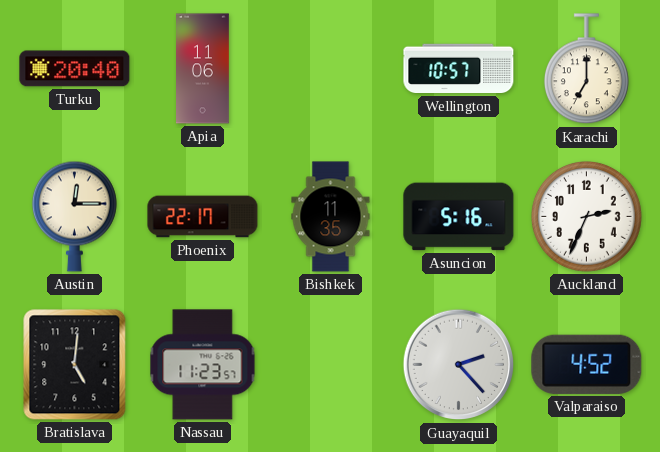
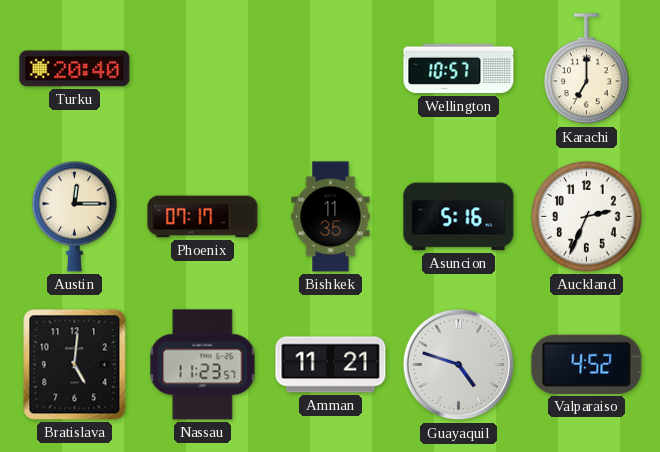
Apia: 11:06 -> none (203, 69)
Phoenix: 22:17 -> 07:17 (203, 217)
Amman: none -> 11:21 (331, 365)
Guayaquil: 2:23 -> 4:48 (459, 365)
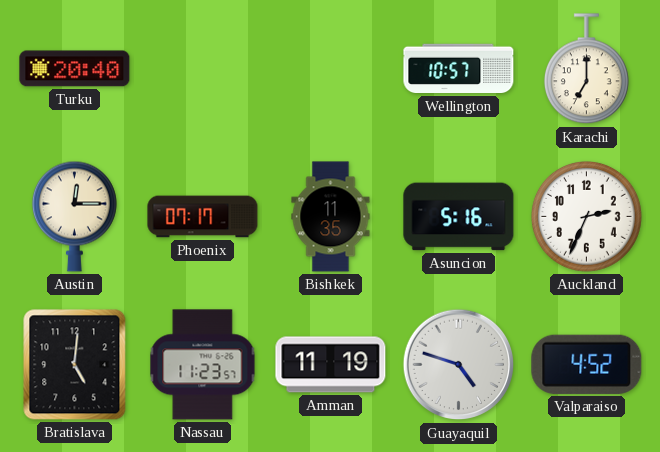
Amman: 11:21 -> 11:19 (331, 365)
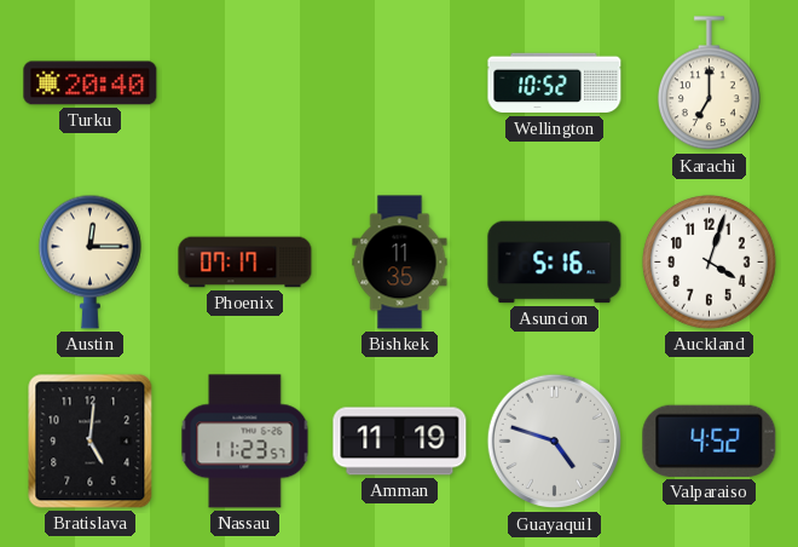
Wellington: 10:57 -> 10:52 (555, 84)
Auckland: 2:34 -> 4:03 (709, 261)
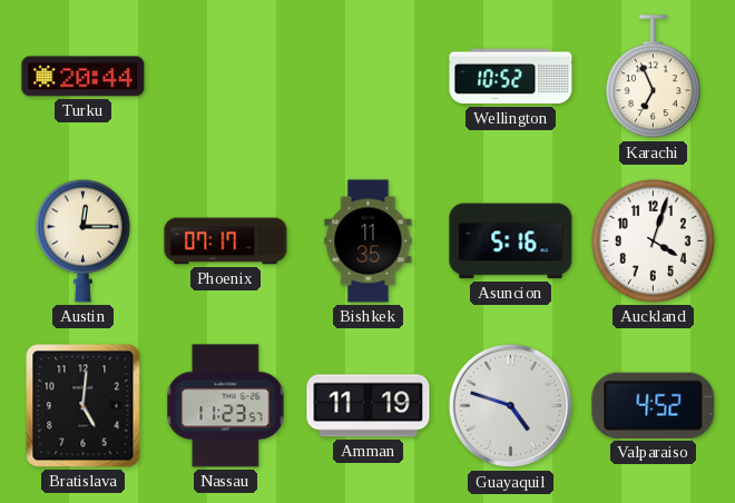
Turku: 20:40 -> 20:44 (84, 77)
Karachi: 7:00 -> 6:56 (653, 77)
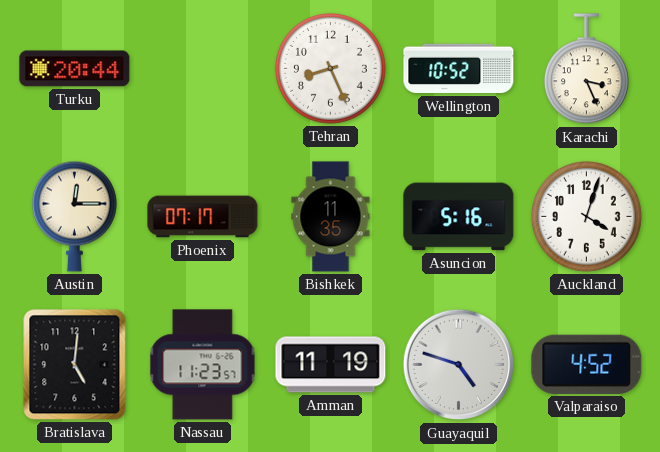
Tehran: none -> 8:26 (330, 68)
Karachi: 6:56 -> 3:26 (586, 69)
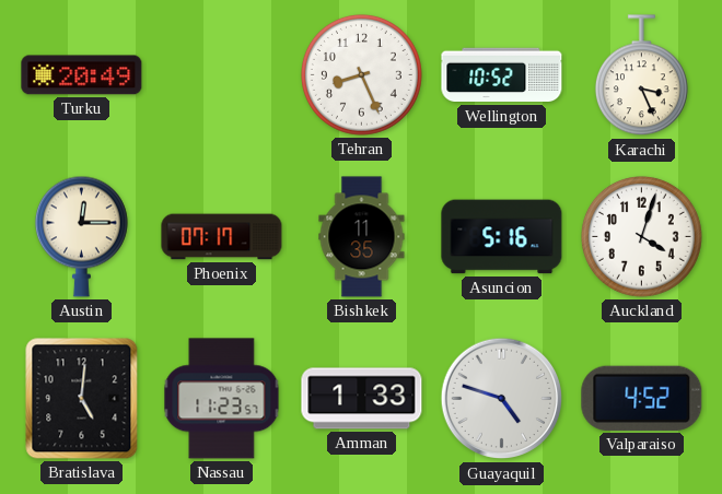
Turku: 20:44 -> 20:49 (82, 75)
Amman: 11:19 -> 1:33 (362, 399)
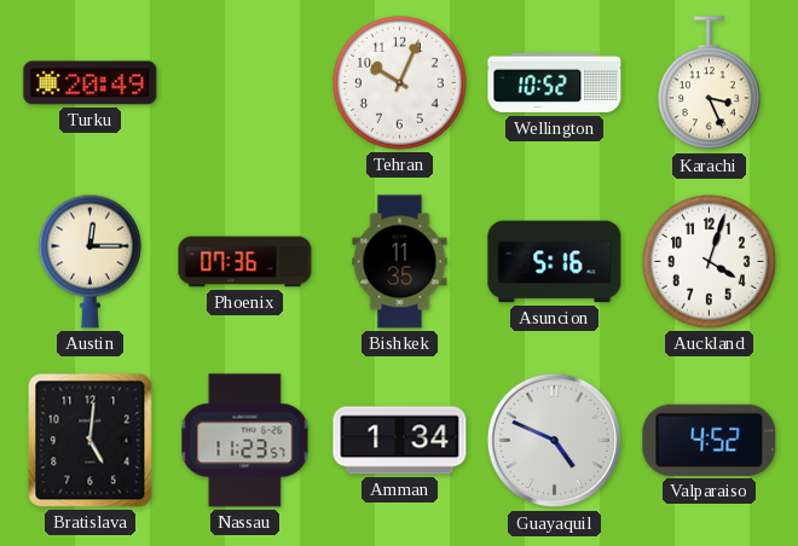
Tehran: 8:26 -> 10:04 (399, 82)
Phoenix: 07:17 -> 07:36 (245, 262)
Amman: 1:33 -> 1:34 (400, 441)
Guayaquil: 4:48 -> 4:49 (555, 441)
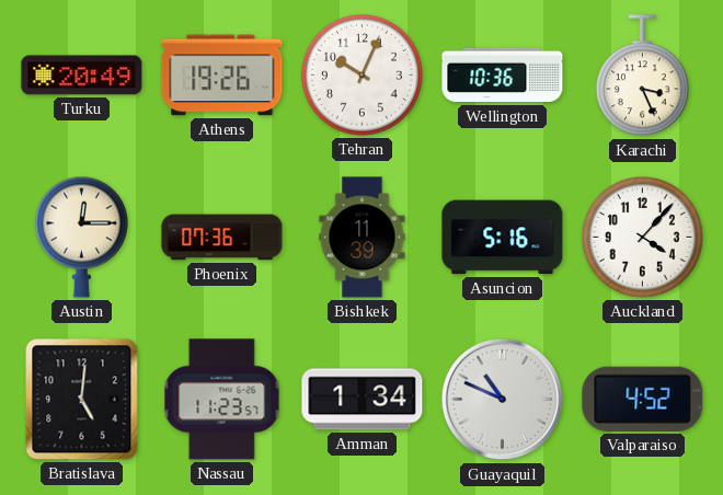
Athens: none -> 19:26 (222, 76)
Wellington: 10:52 -> 10:36 (503, 76)
Bishkek: 11:35 -> 11:39 (363, 238)
Auckland: 4:03 -> 4:07 (642, 237)
Guayaquil: 4:49 -> 10:49 (503, 400)
